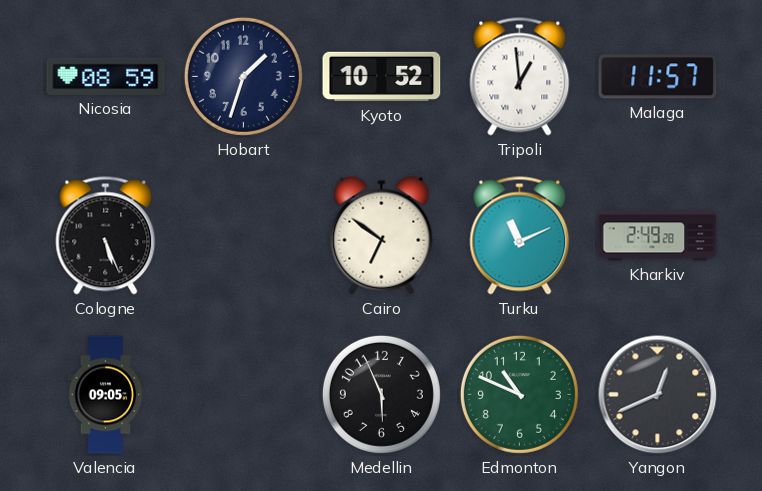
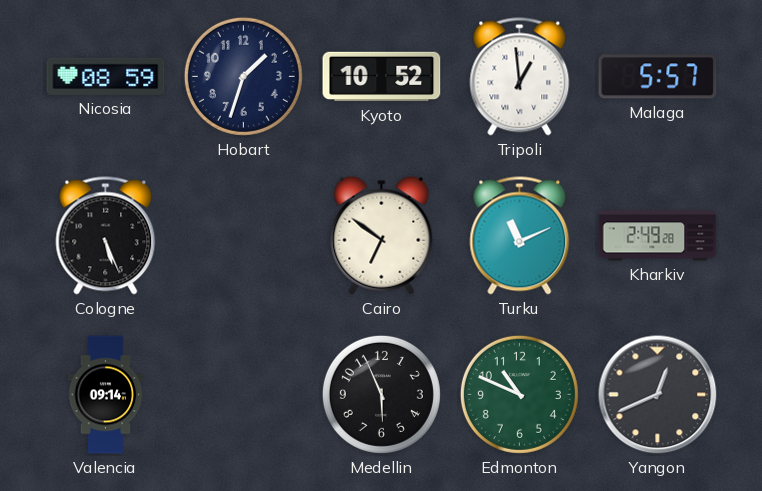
Malaga: 11:57 -> 5:57 (658, 77)
Valencia: 09:05 -> 09:14 (106, 395)
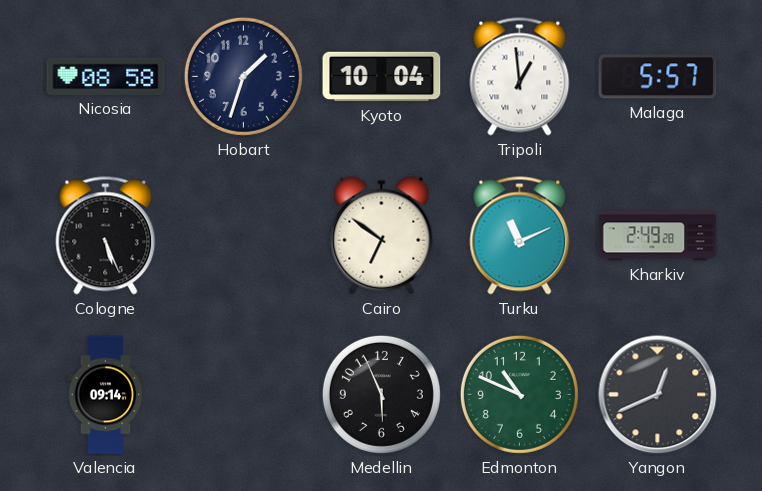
Nicosia: 08:59 -> 08:58 (106, 76)
Kyoto: 10:52 -> 10:04 (382, 77)
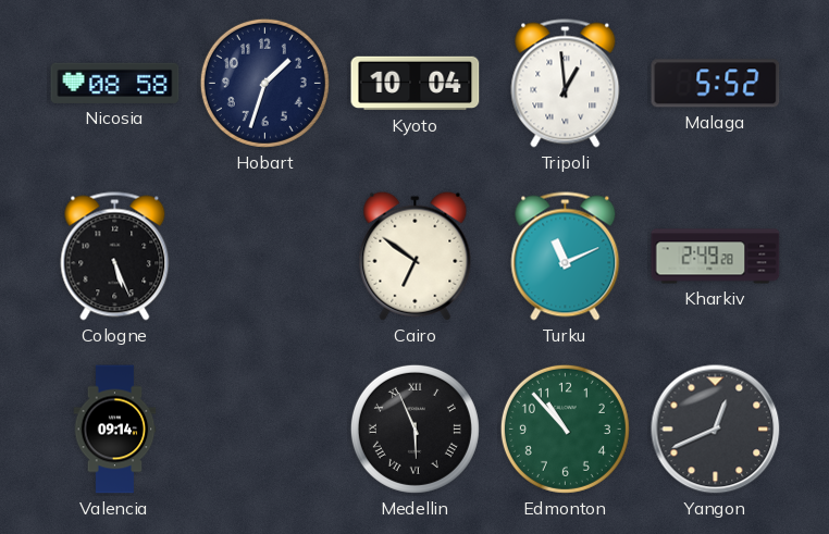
Malaga: 5:57 -> 5:52 (716, 84)
Medellin numerals: Arabic -> Roman (414, 429)
Edmonton: 10:49 -> 10:53 (565, 429)
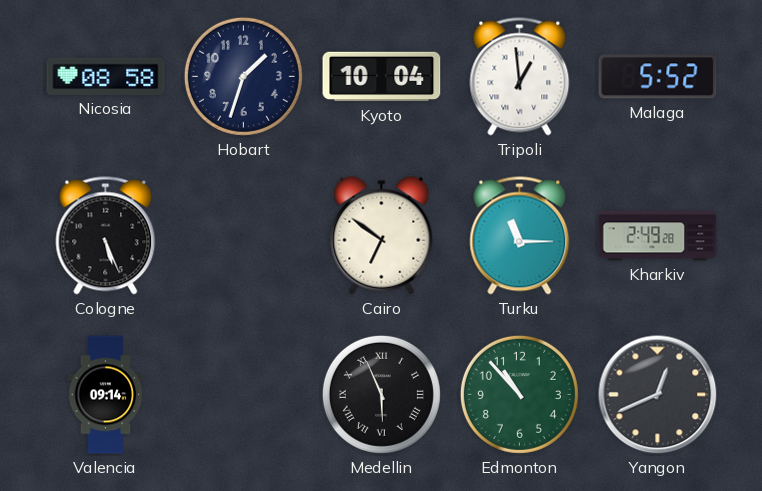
Turku: 11:11 -> 11:15 (520, 236)
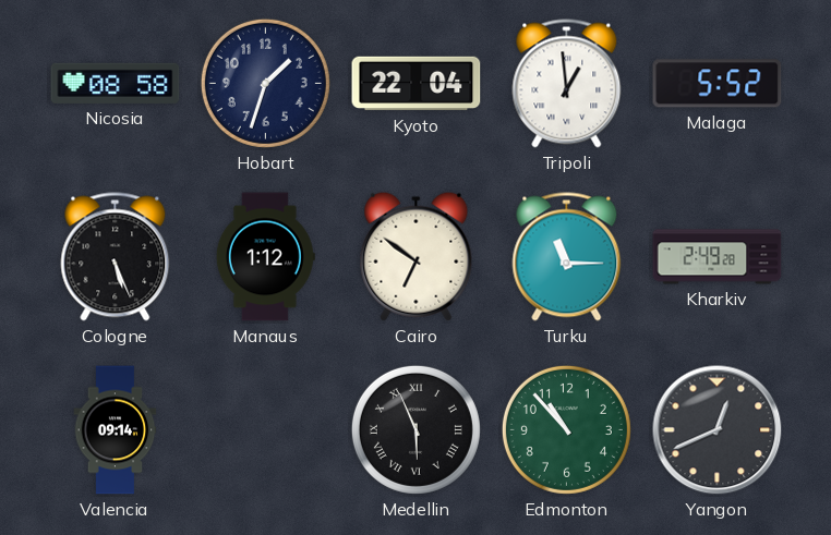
Kyoto: 10:04 -> 22:04 (417, 84)
Manaus: none -> 1:12 (265, 257)
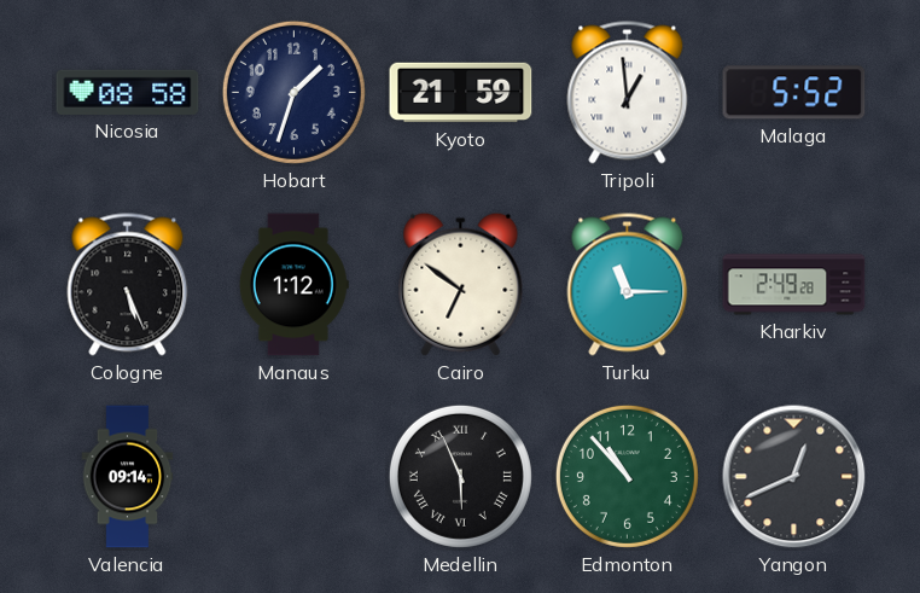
Kyoto: 22:04 -> 21:59 (461, 93)
